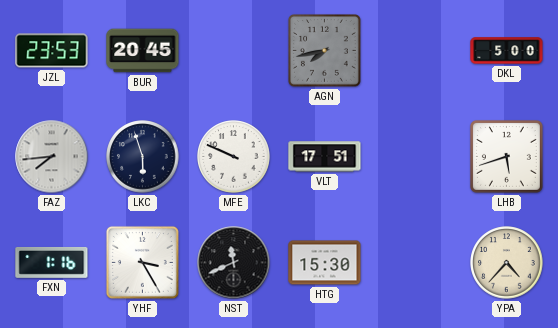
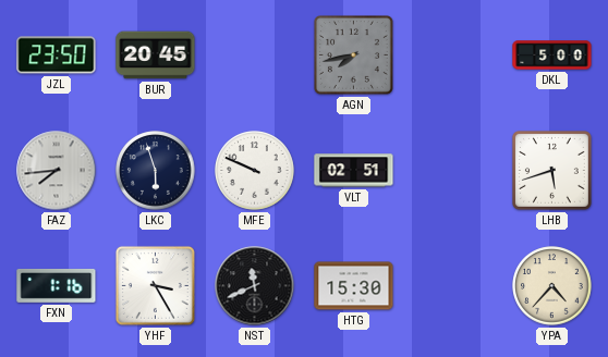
JZL: 23:53 -> 23:50 (57, 56)
VLT: 17:51 -> 02:51 (354, 171)
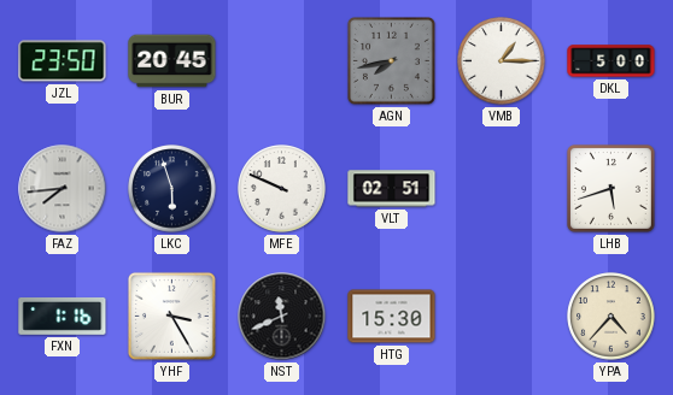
VMB: none -> 1:15 (502, 61)
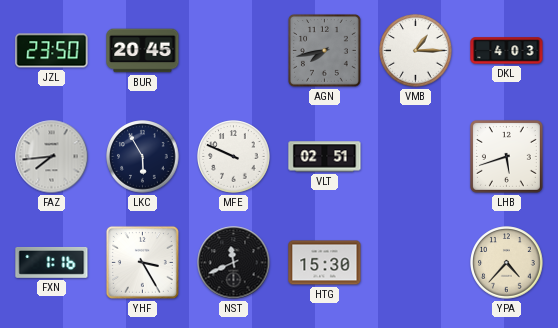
DKL: 5:00 -> 4:03 (507, 51)
LKC: 5:57 -> 5:55 (143, 157)
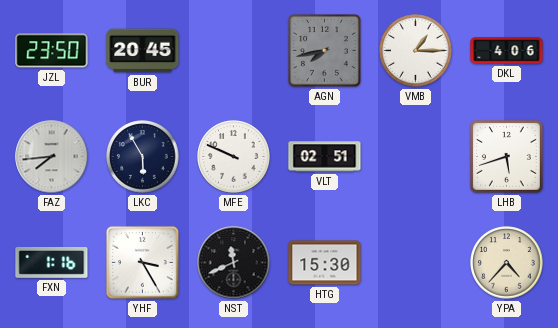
DKL: 4:03 -> 4:06 (507, 51)
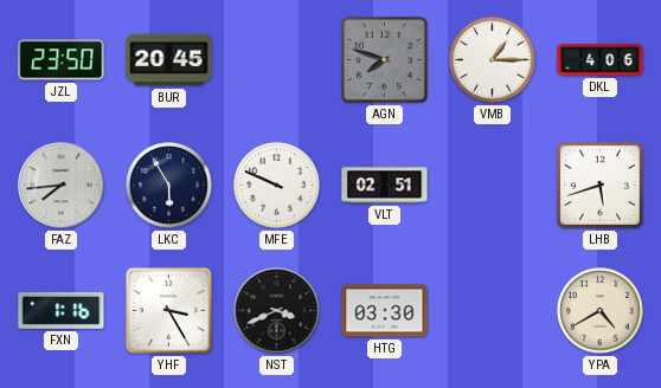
AGN: 7:43 -> 7:48 (384, 59)
NST: 11:41 -> 3:41 (277, 311)
HTG: 15:30 -> 03:30 (385, 311)
YPA: 4:37 -> 4:40 (601, 311)
